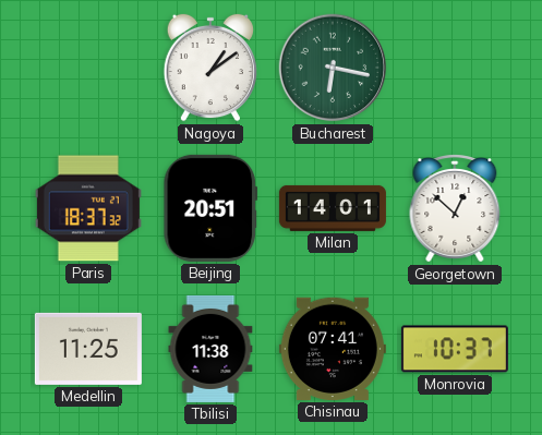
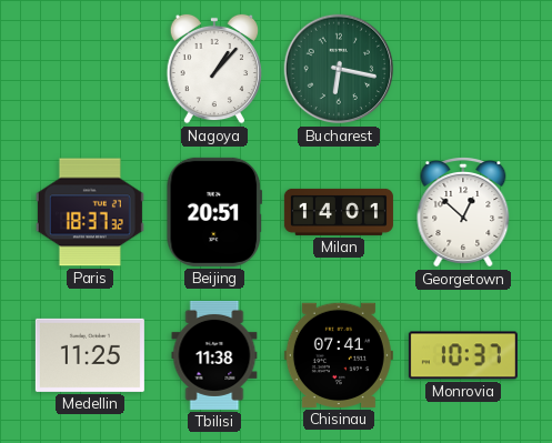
Nagoya: 1:09 -> 1:07 (213, 69)
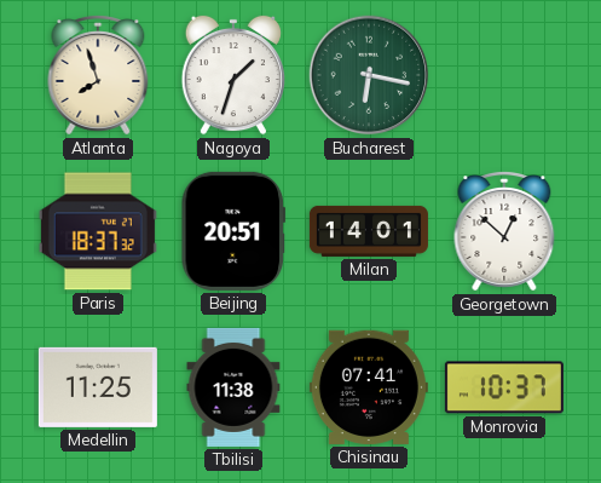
Atlanta: none -> 7:57 (98, 76)
Nagoya: 1:07 -> 1:33 (232, 75)
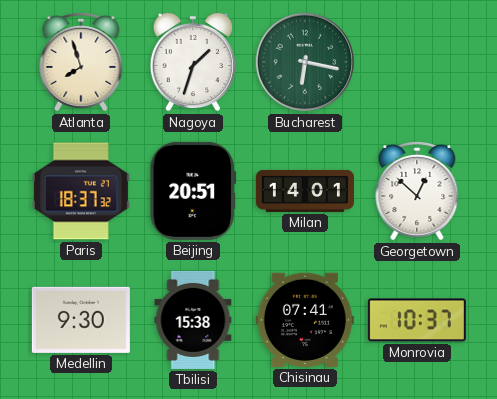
Medellin: 11:25 -> 9:30 (81, 320)
Tbilisi: 11:38 -> 15:38 (193, 320)
